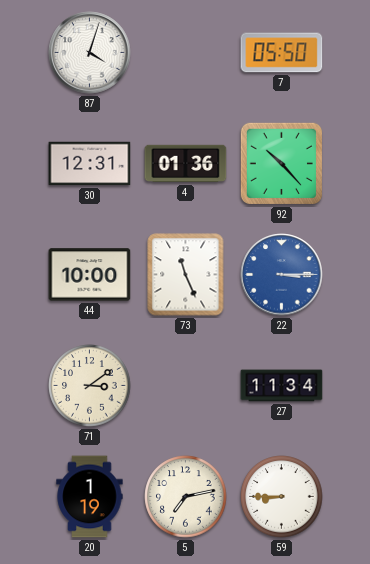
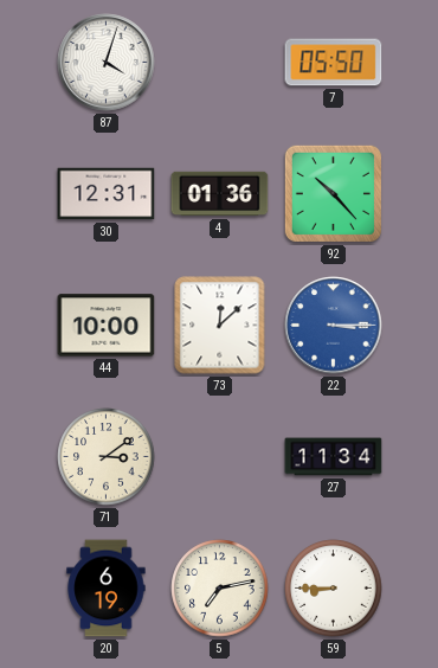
73: 11:26 -> 12:08 (220, 326)
20: 1:19 -> 6:19 (107, 589)
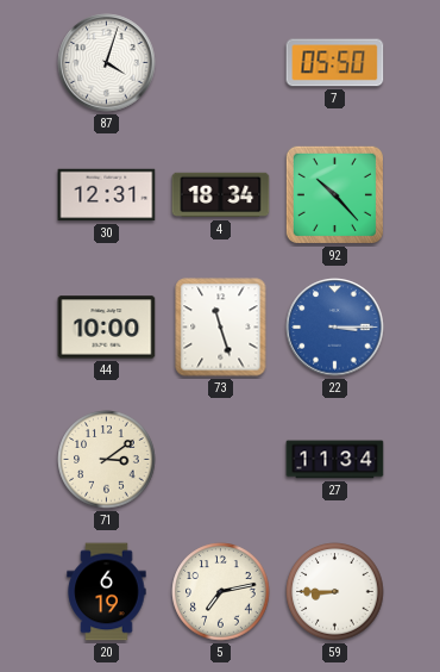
4: 01:36 -> 18:34 (221, 195)
73: 12:08 -> 11:27 (221, 328)
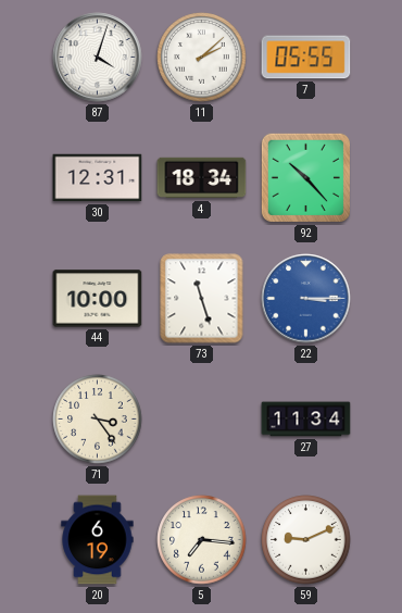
11: none -> 2:08 (202, 58)
7: 05:50 -> 05:55 (306, 58)
71: 3:09 -> 3:24 (98, 420)
5: 7:13 -> 7:16 (202, 540)
59: 8:45 -> 9:11 (306, 540)
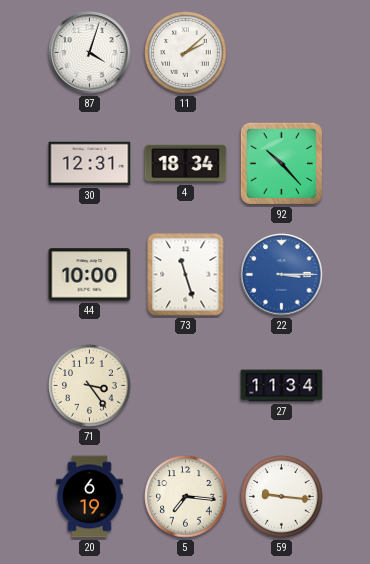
7: 05:55 -> none (306, 58)
59: 9:11 -> 9:16 (282, 497)
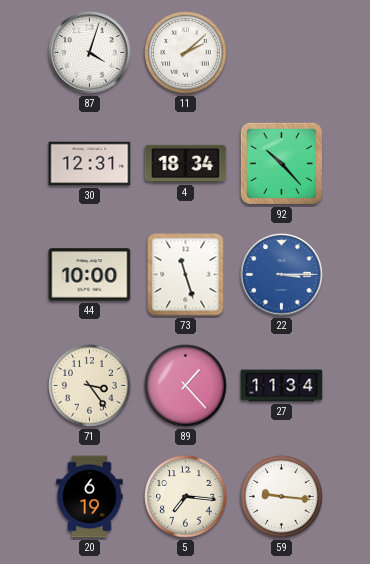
89: none -> 1:23 (186, 386)
